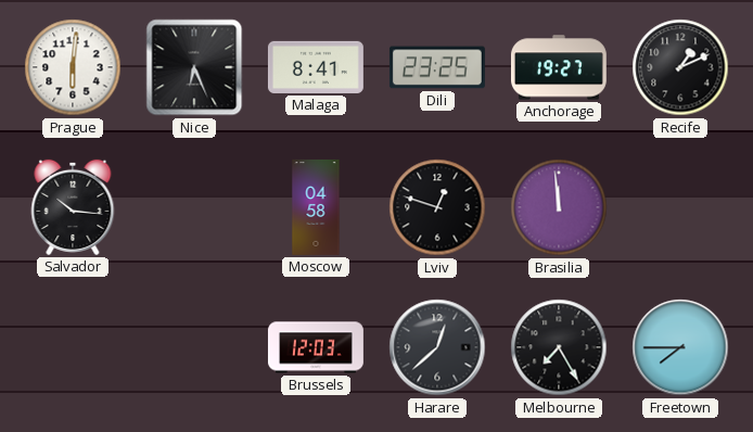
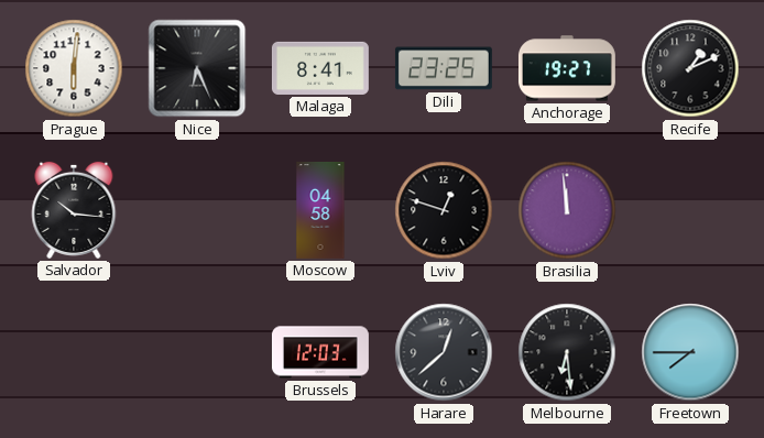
Melbourne: 7:25 -> 6:29 (567, 352)
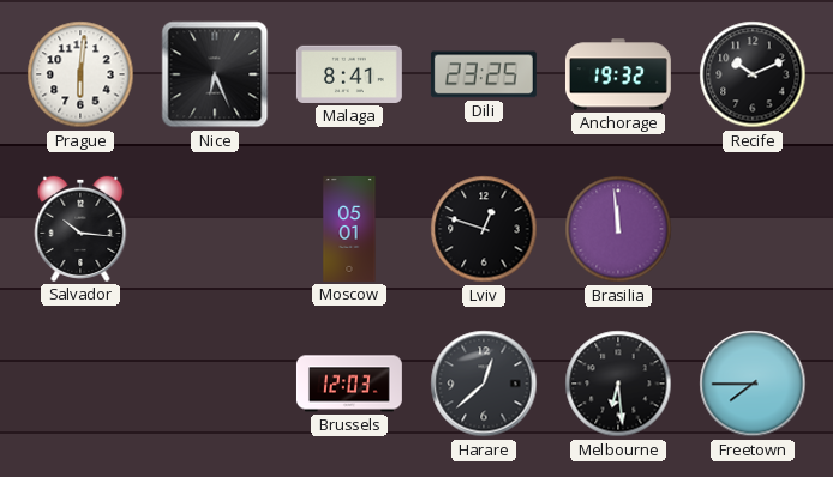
Anchorage: 19:27 -> 19:32 (618, 74)
Recife: 1:11 -> 10:11 (753, 74)
Moscow: 04:58 -> 05:01 (349, 229)
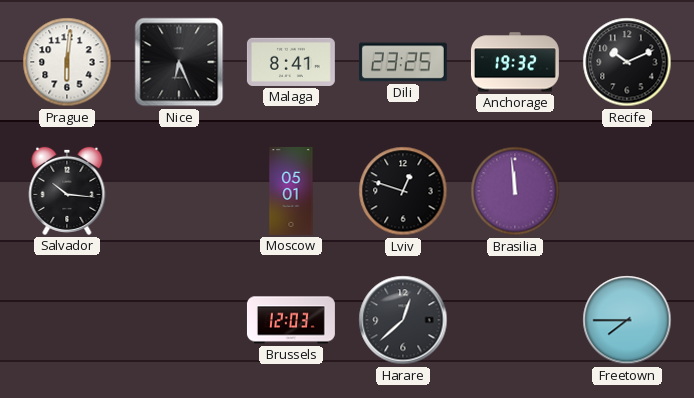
Melbourne: 6:29 -> none (618, 384)
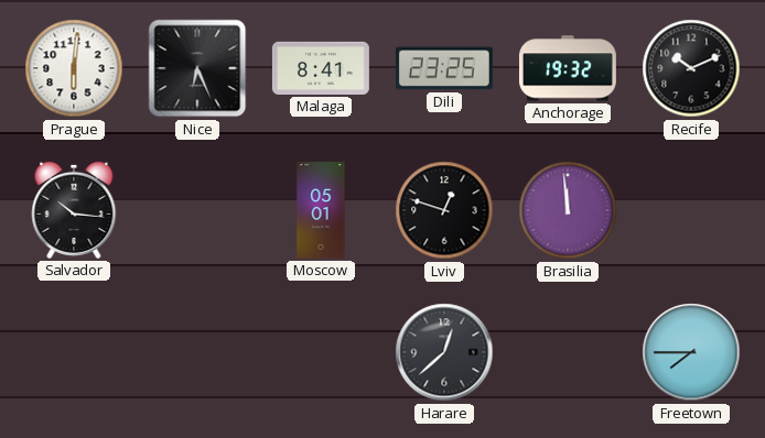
Brussels: 12:03 -> none (291, 320)
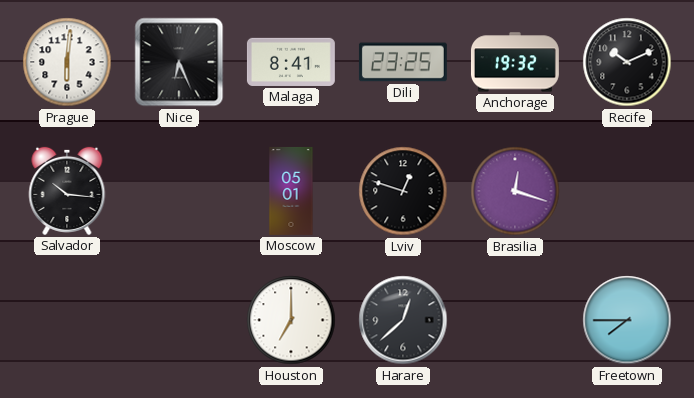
Brasilia: 11:59 -> 12:18 (515, 191)
Houston: none -> 7:00 (291, 320)
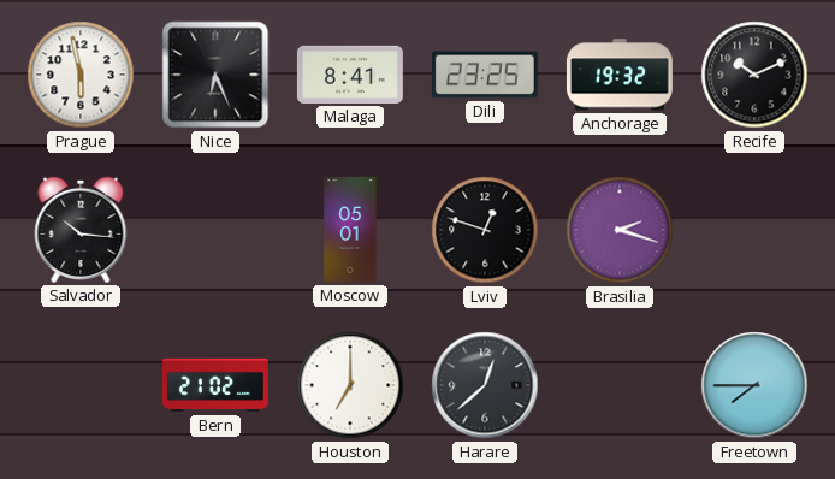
Prague: 6:01 -> 5:58 (81, 75)
Brasilia: 12:18 -> 2:18 (620, 230)
Bern: none -> 21:02 (215, 385)
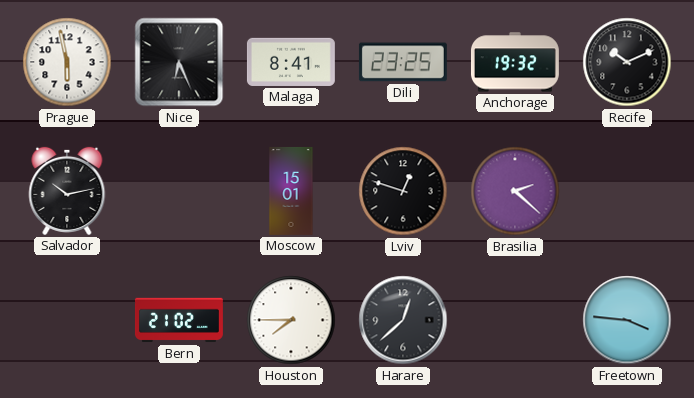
Salvador: 10:16 -> 10:13 (67, 191)
Moscow: 05:01 -> 15:01 (291, 191)
Brasilia: 2:18 -> 2:22 (515, 191)
Houston: 7:00 -> 7:45 (291, 320)
Freetown: 7:45 -> 3:46 (627, 320)
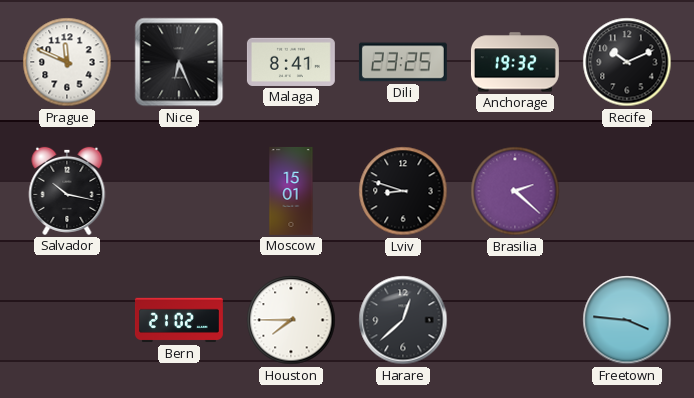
Prague: 5:58 -> 11:49 (67, 62)
Salvador: 10:13 -> 10:17 (67, 191)
Lviv: 12:48 -> 8:48 (403, 191)
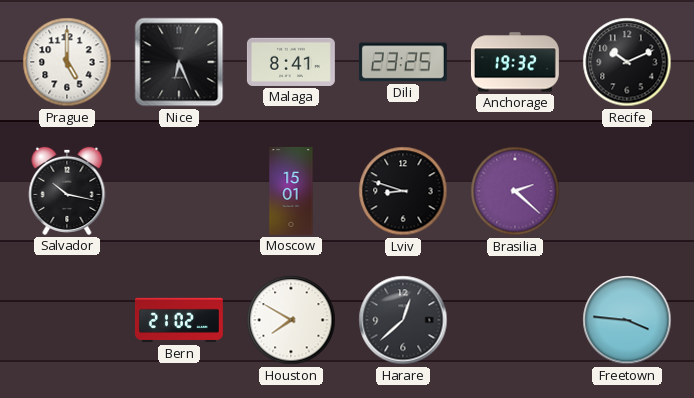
Prague: 11:49 -> 5:00 (67, 62)
Houston: 7:45 -> 7:50 (291, 320)
